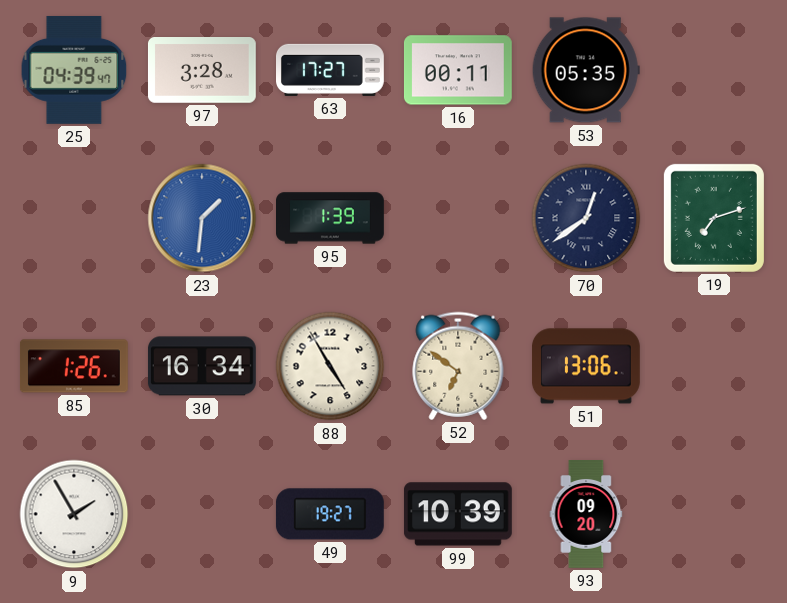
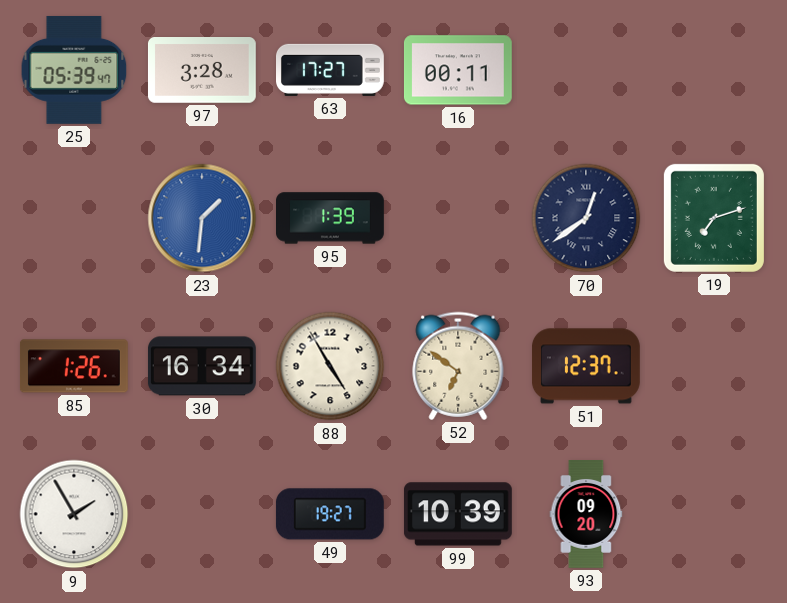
25: 04:39 -> 05:39 (74, 70)
53: 05:35 -> none (586, 70)
51: 13:06 -> 12:37 (587, 366)
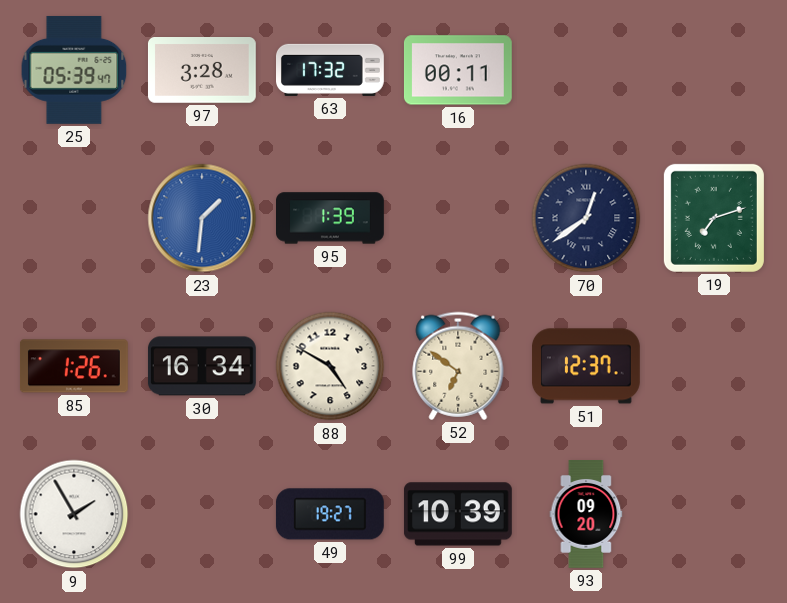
63: 17:27 -> 17:32 (331, 70)
88: 4:55 -> 4:50 (330, 366)
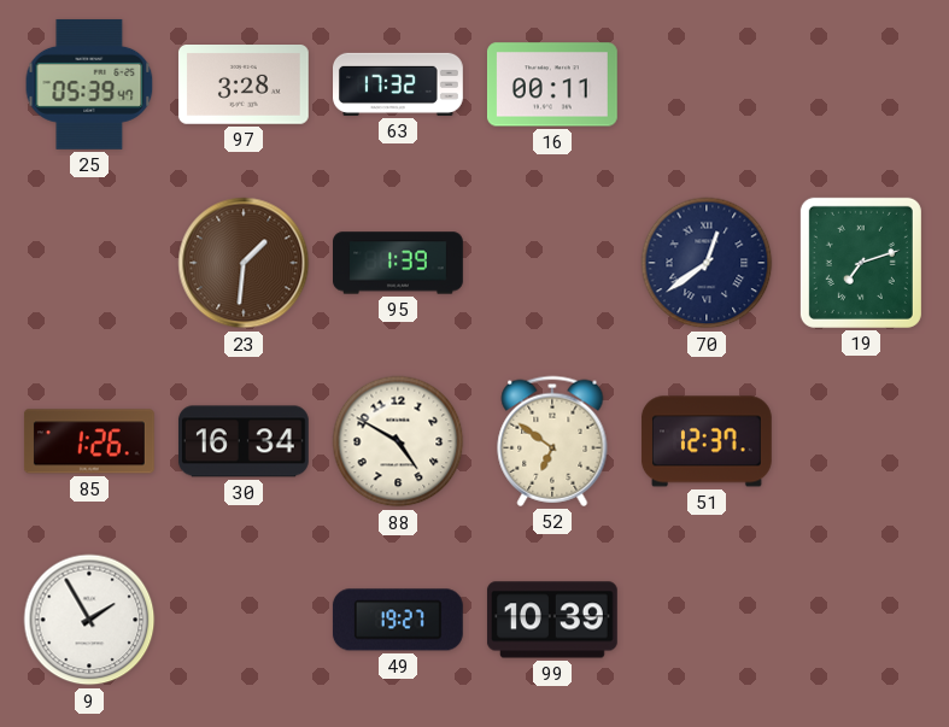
23 dial: blue -> brown (244, 263)
93: 09:20 -> none (586, 515)
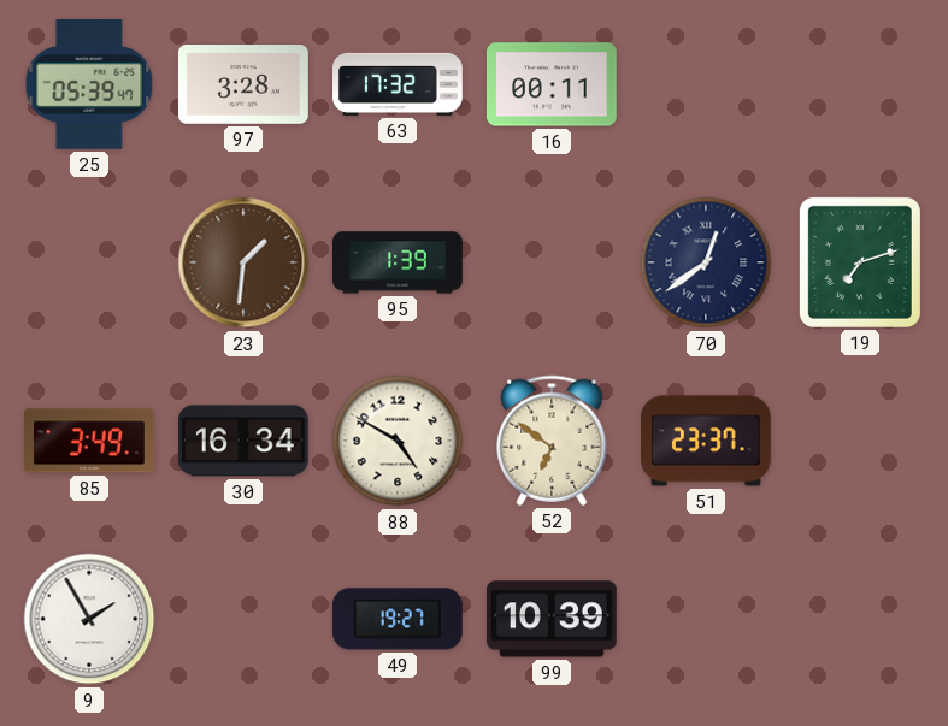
85: 1:26 -> 3:49 (89, 441)
51: 12:37 -> 23:37 (707, 441)
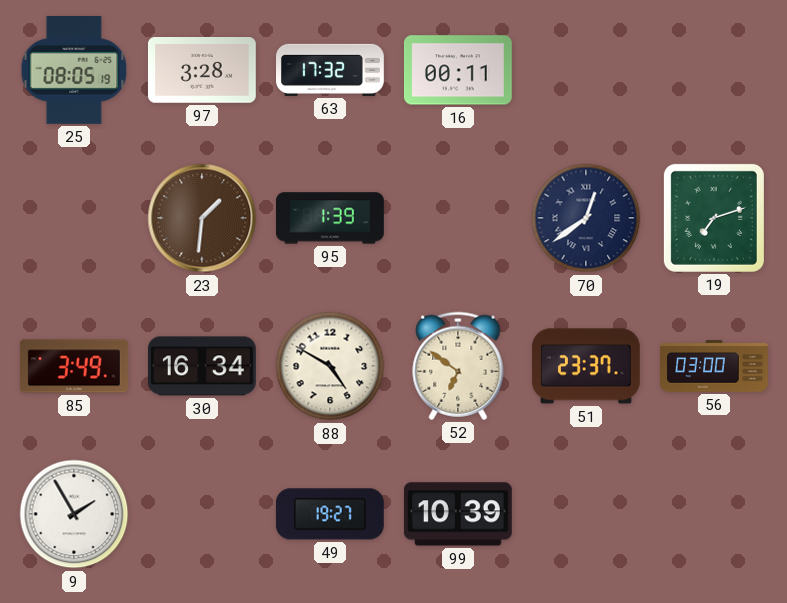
25: 05:39 -> 08:05 (74, 70)
56: none -> 03:00 (715, 366)
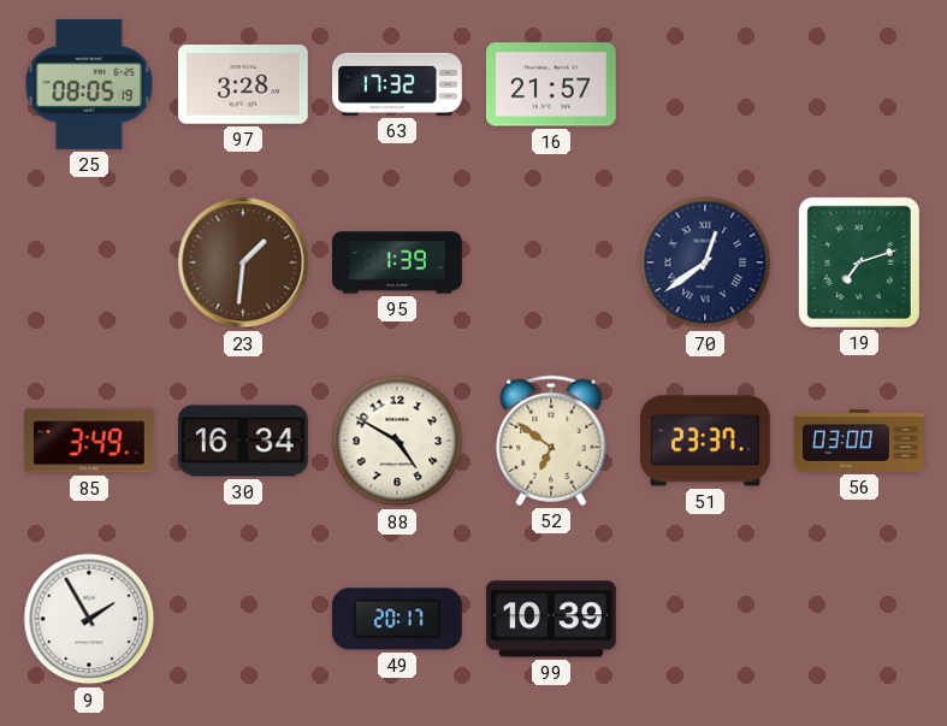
16: 00:11 -> 21:57 (551, 84)
49: 19:27 -> 20:17 (397, 619)
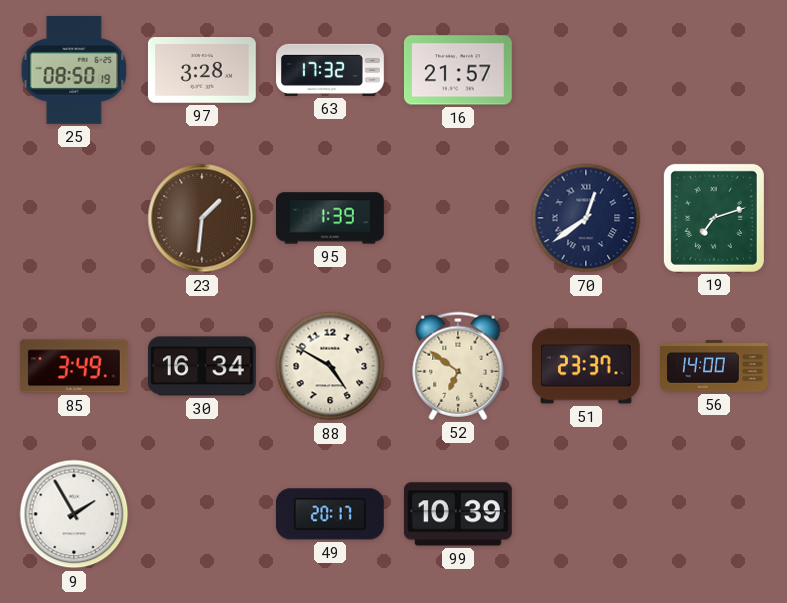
25: 08:05 -> 08:50 (74, 70)
56: 03:00 -> 14:00 (715, 366)
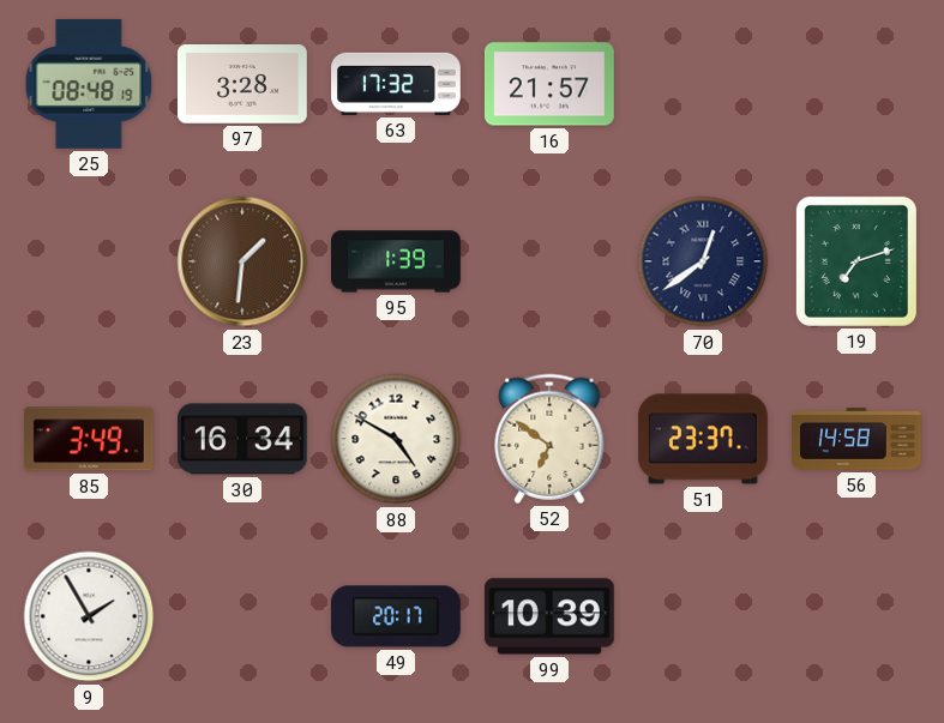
25: 08:50 -> 08:48 (89, 84)
56: 14:00 -> 14:58 (858, 439)
